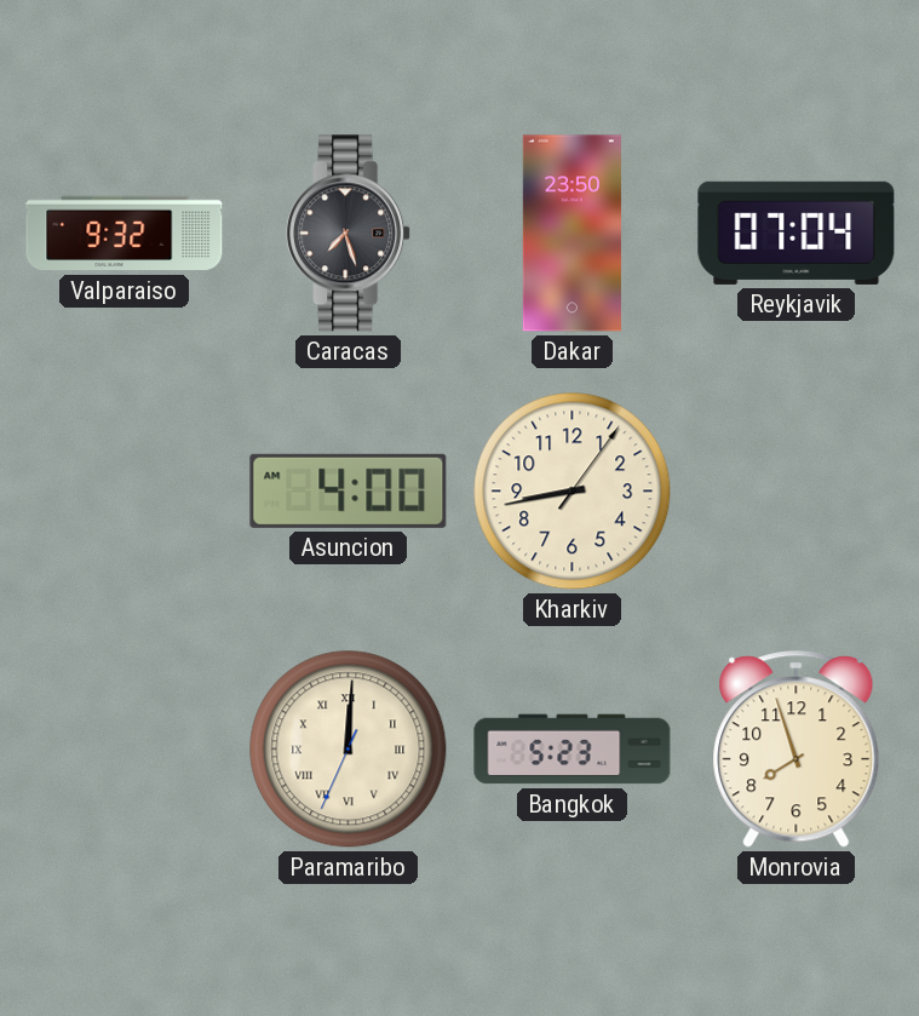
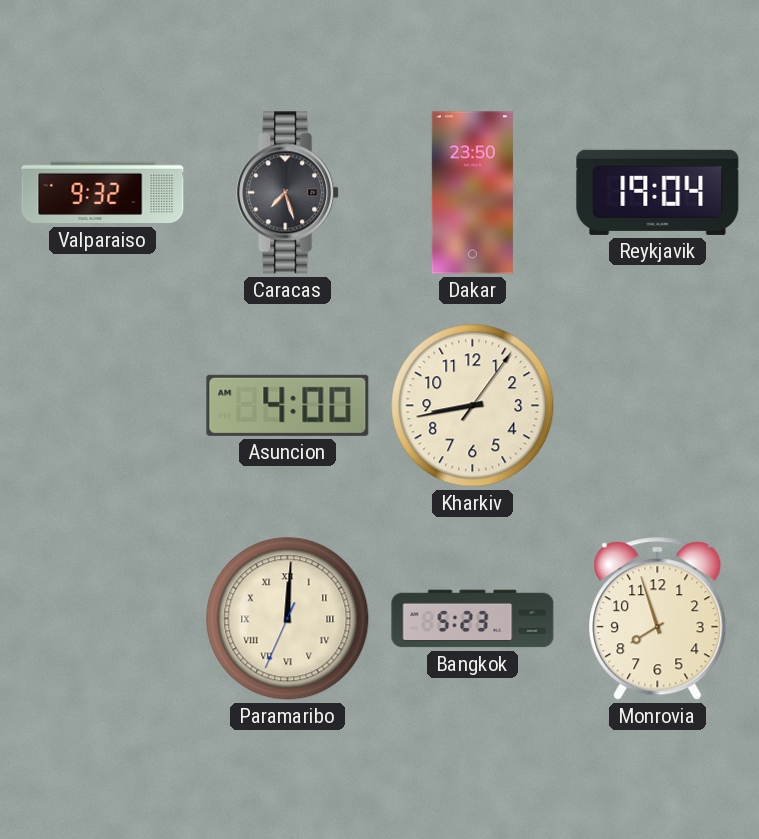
Reykjavik: 07:04 -> 19:04 (658, 192)
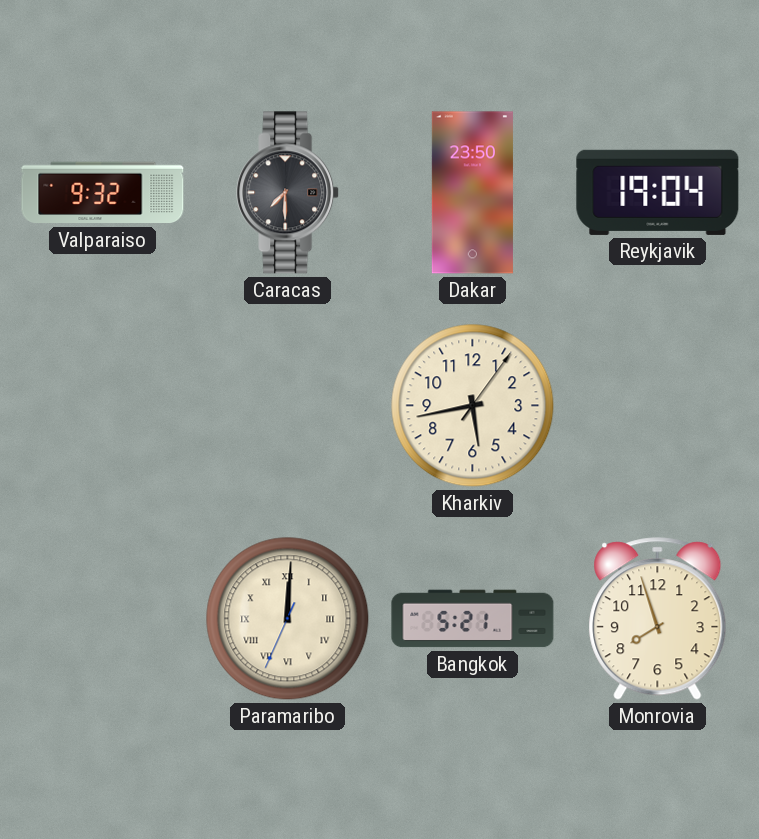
Caracas: 7:27 -> 7:30 (288, 193)
Asuncion: 4:00 -> none (288, 405)
Kharkiv: 8:43 -> 5:43 (473, 406)
Bangkok: 5:23 -> 5:21 (473, 619)
